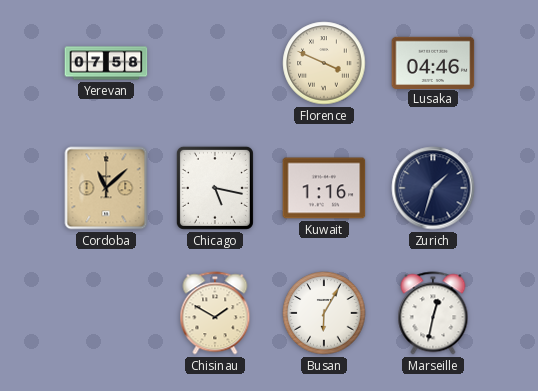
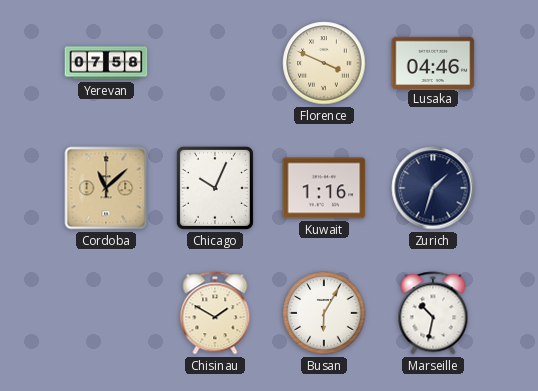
Chicago: 5:17 -> 10:04 (215, 188)
Marseille: 12:32 -> 10:32 (433, 313)
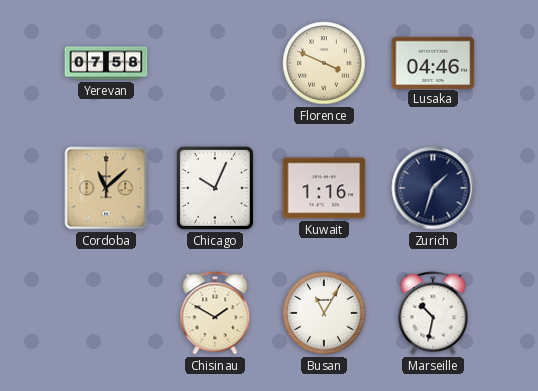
Busan: 6:05 -> 11:05 (324, 313)
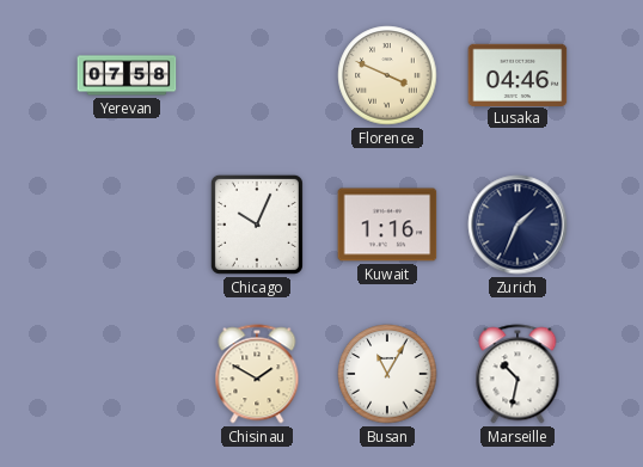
Cordoba: 11:08 -> none (106, 188)
Zurich: 1:33 -> 1:34 (518, 225)
